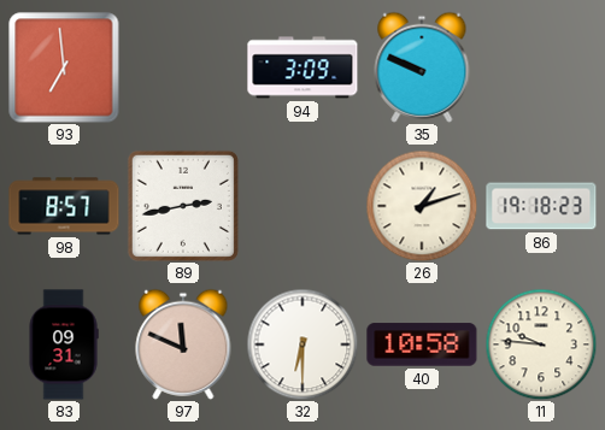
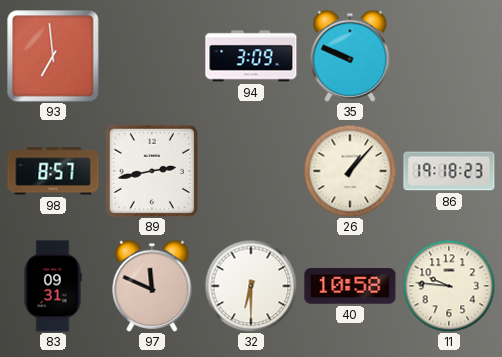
26: 1:12 -> 1:07 (350, 171)
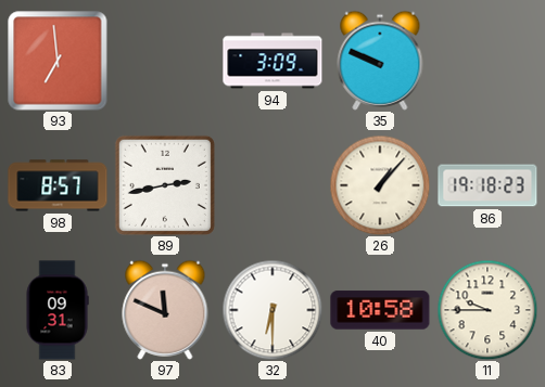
11: 9:46 -> 9:45 (487, 310)
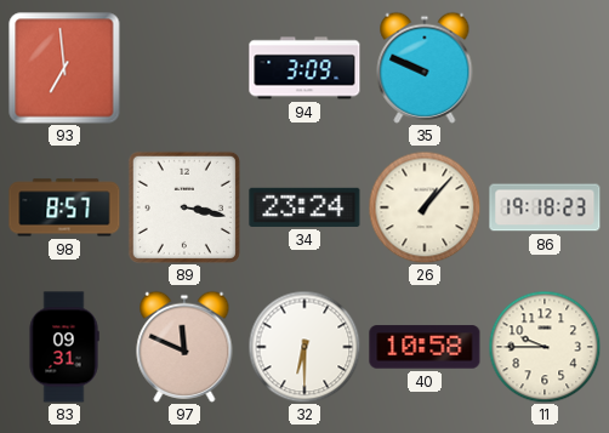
89: 2:43 -> 3:17 (184, 207)
34: none -> 23:24 (304, 207)
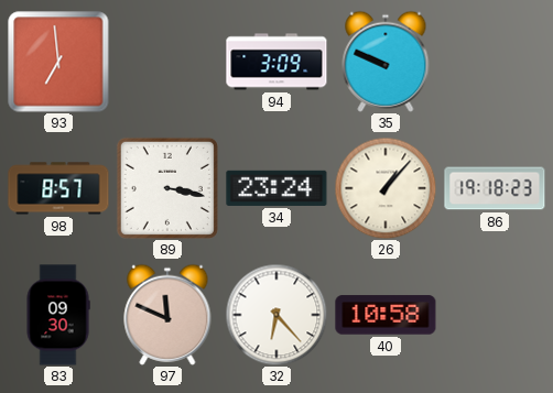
83: 09:31 -> 09:30 (58, 315)
32: 6:30 -> 6:23 (276, 315)
11: 9:45 -> none (545, 347)
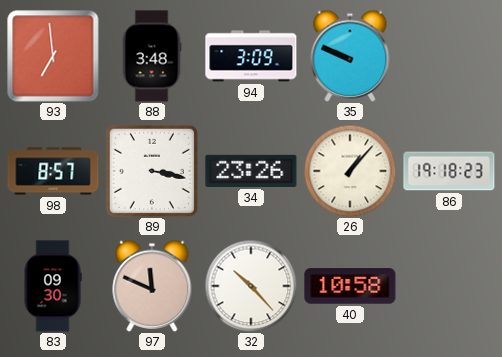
88: none -> 3:48 (152, 56)
34: 23:24 -> 23:26 (251, 171)
32: 6:23 -> 10:23 (251, 286)
